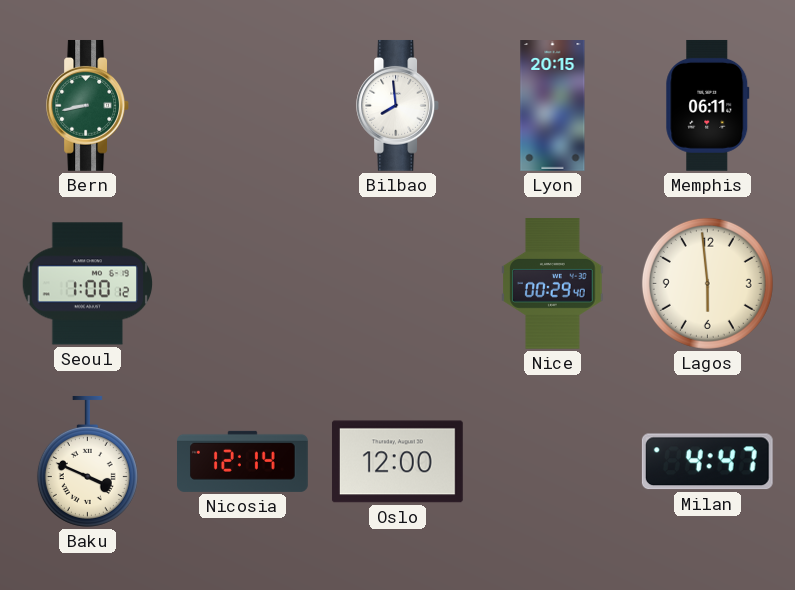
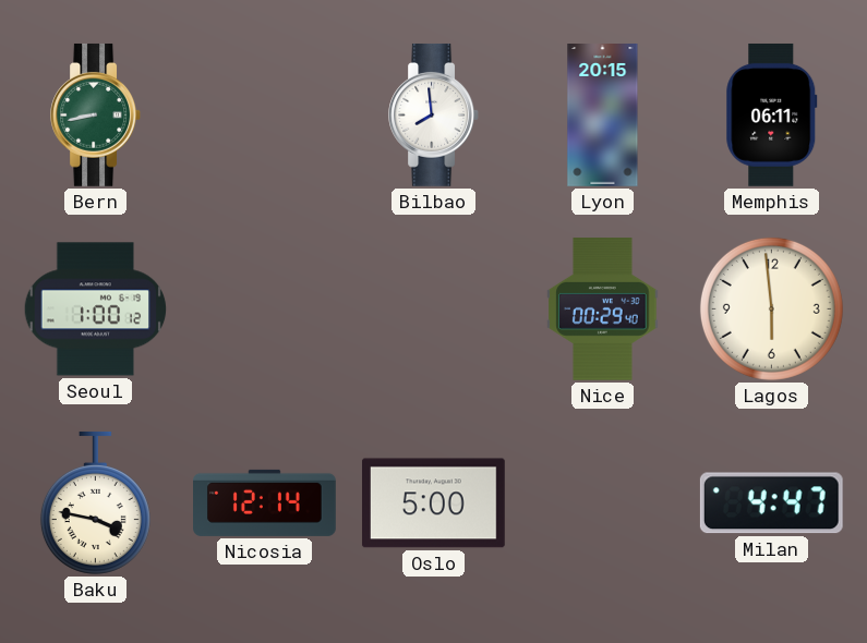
Baku: 3:49 -> 3:47 (95, 502)
Oslo: 12:00 -> 5:00 (433, 504)
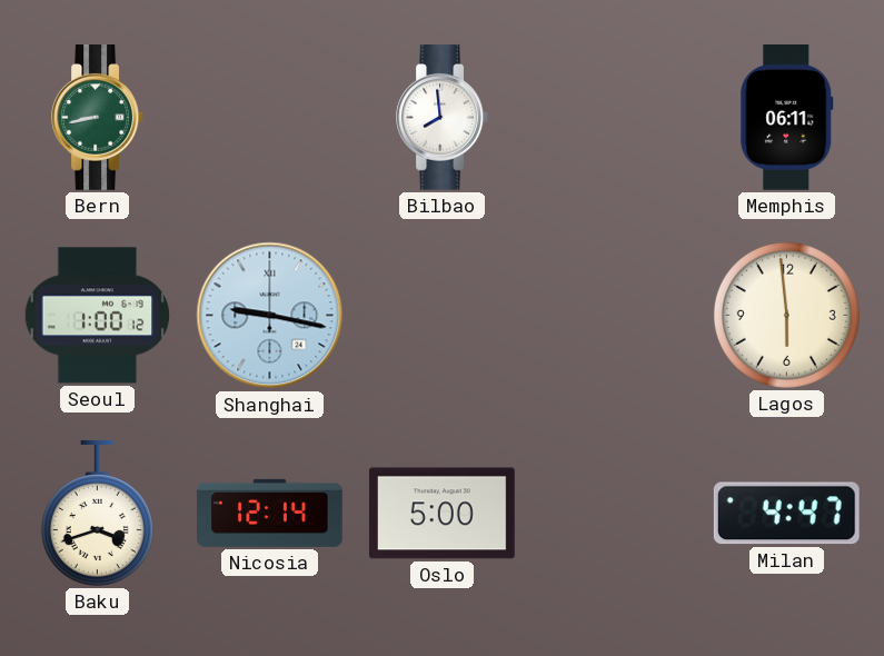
Lyon: 20:15 -> none (603, 116)
Shanghai: none -> 9:17 (270, 316)
Nice: 00:29 -> none (603, 310)
Baku: 3:47 -> 3:42 (97, 513)
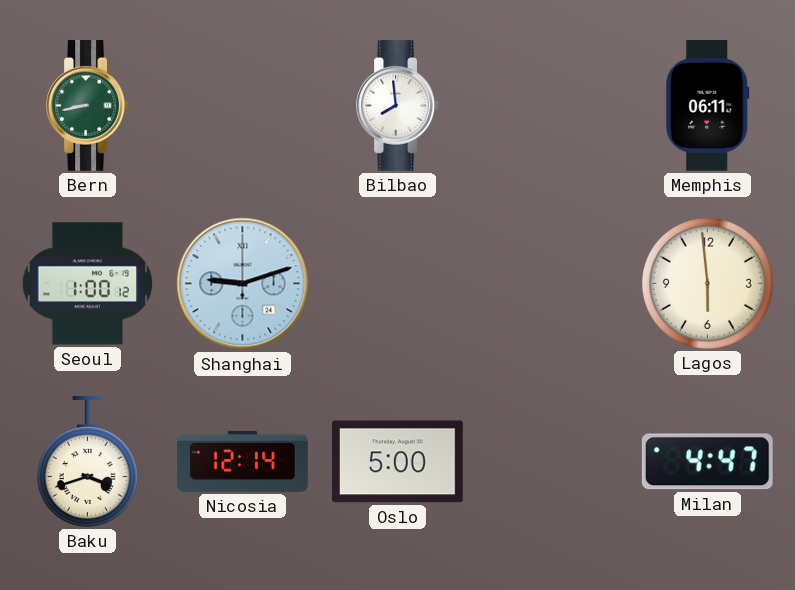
Shanghai: 9:17 -> 9:12 (243, 284)
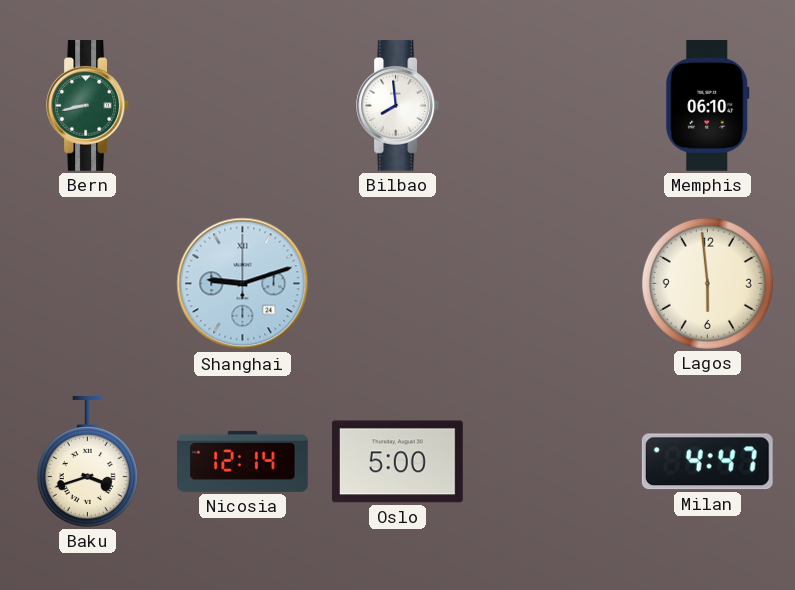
Memphis: 06:11 -> 06:10 (708, 105)
Seoul: 1:00 -> none (88, 284)
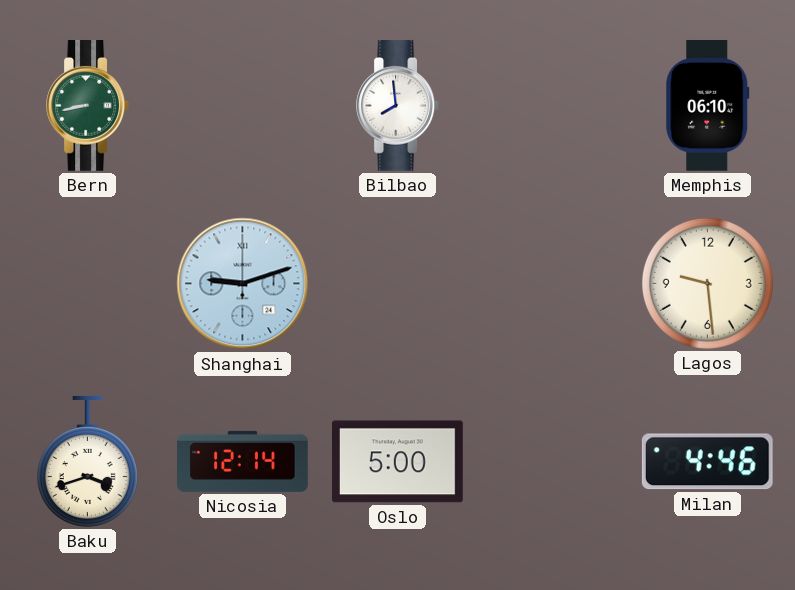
Lagos: 5:59 -> 9:29 (707, 283)
Milan: 4:47 -> 4:46 (707, 462)
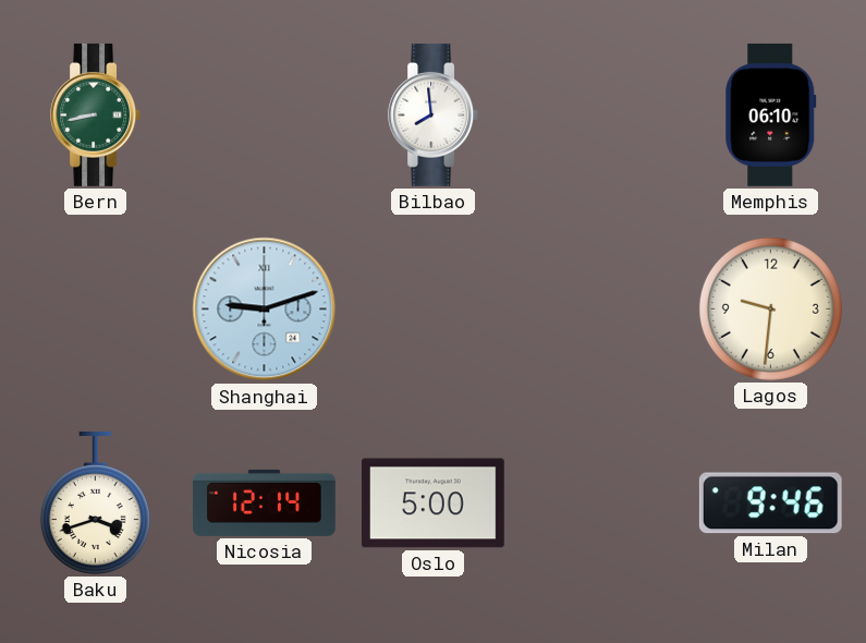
Lagos: 9:29 -> 9:31 (770, 308)
Milan: 4:46 -> 9:46 (770, 504)
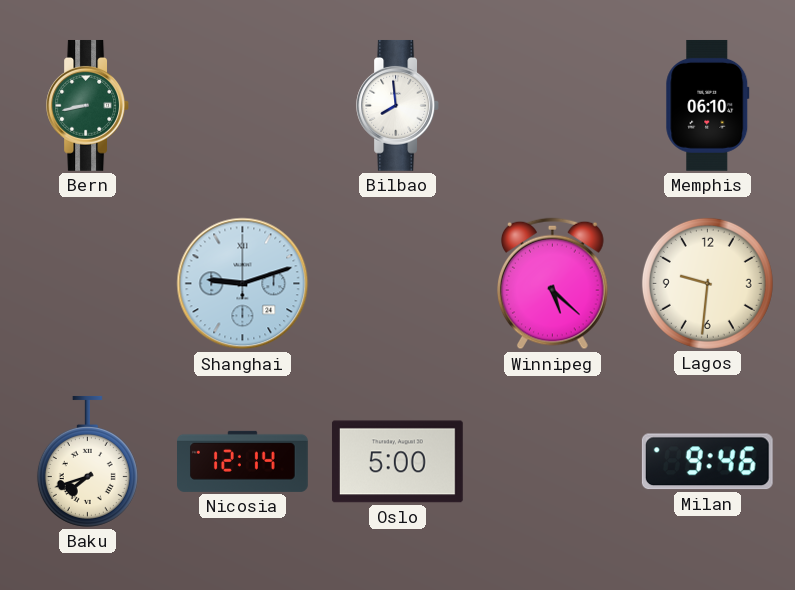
Winnipeg: none -> 5:22 (553, 284)
Baku: 3:42 -> 7:42 (87, 461)
